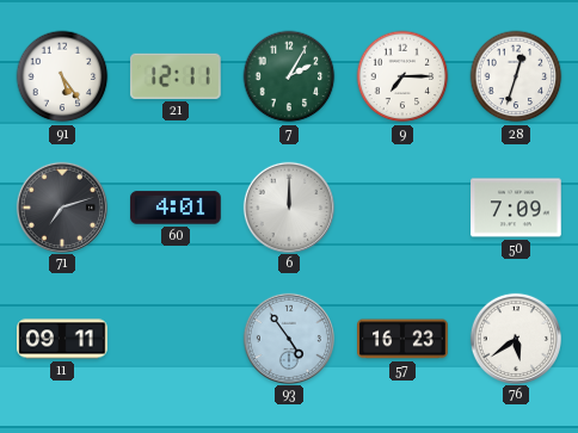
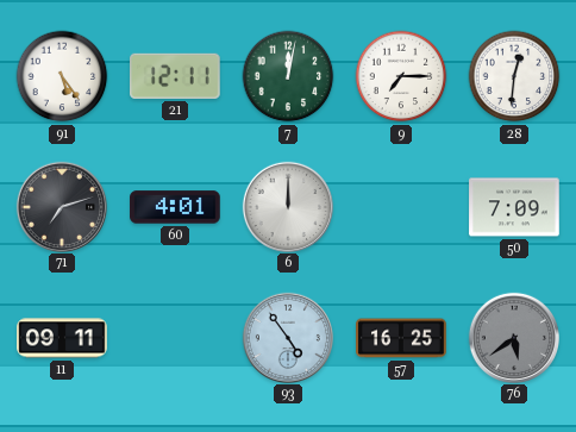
7: 2:05 -> 12:02 (288, 76)
28: 12:33 -> 12:31 (514, 76)
57: 16:23 -> 16:25 (401, 338)
76 dial: white -> grey (513, 337)
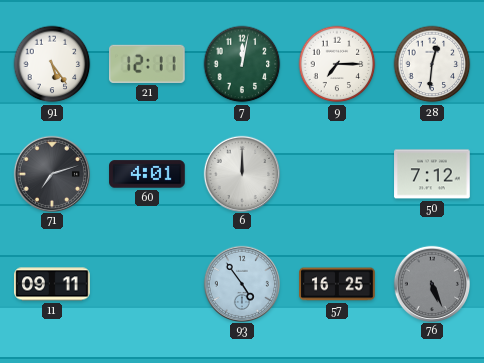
50: 7:09 -> 7:12 (432, 174)
76: 5:39 -> 5:26 (431, 283)
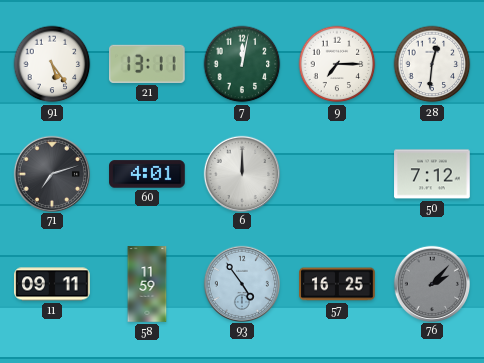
21: 12:11 -> 13:11 (148, 64)
58: none -> 11:59 (147, 284)
76: 5:26 -> 2:07 (431, 283)
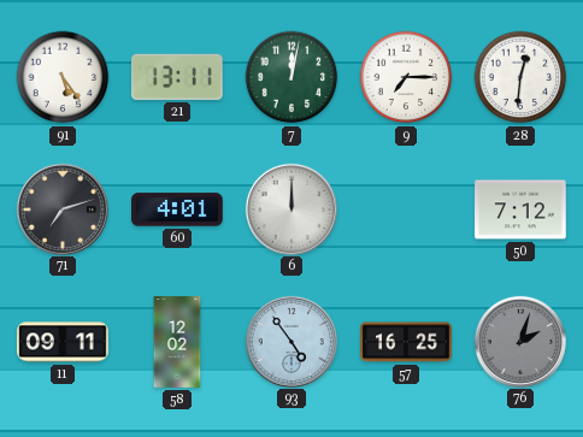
58: 11:59 -> 12:02 (177, 342)
76: 2:07 -> 2:03 (519, 341)
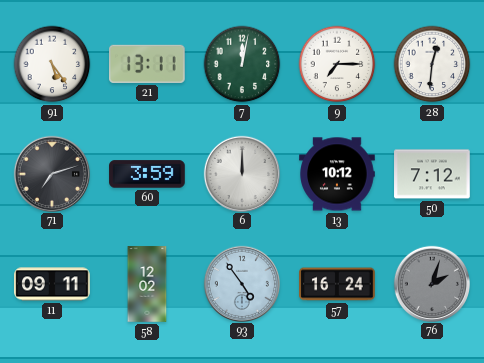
60: 4:01 -> 3:59 (147, 174)
13: none -> 10:12 (337, 174)
57: 16:25 -> 16:24 (337, 284)
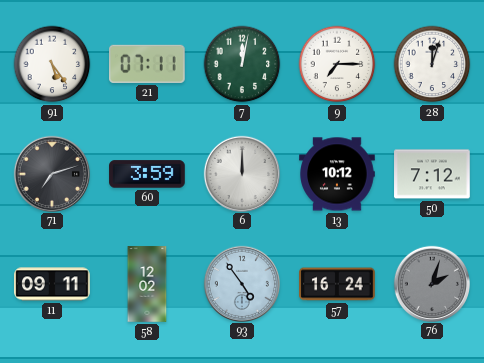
21: 13:11 -> 07:11 (148, 64)
28: 12:31 -> 12:03 (432, 64)
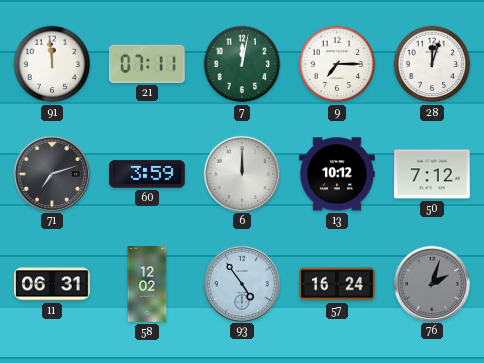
91: 5:24 -> 11:59 (52, 64)
11: 09:11 -> 06:31 (52, 284)
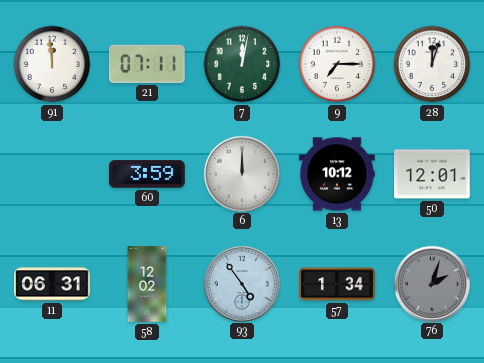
71: 7:12 -> none (51, 173)
50: 7:12 -> 12:01 (432, 174)
57: 16:24 -> 1:34 (337, 284)
